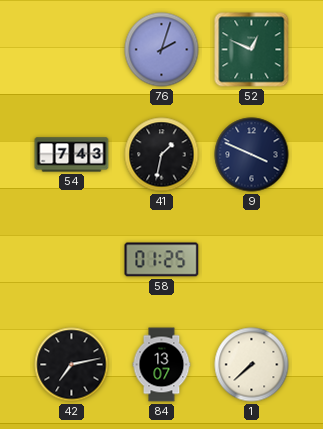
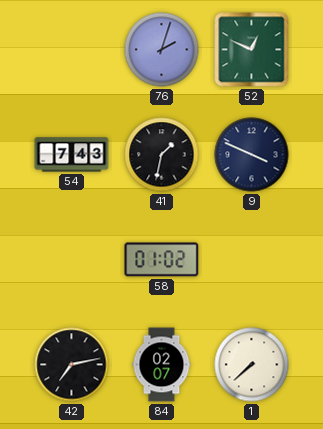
58: 01:25 -> 01:02 (162, 260)
84: 13:07 -> 02:07 (162, 365)
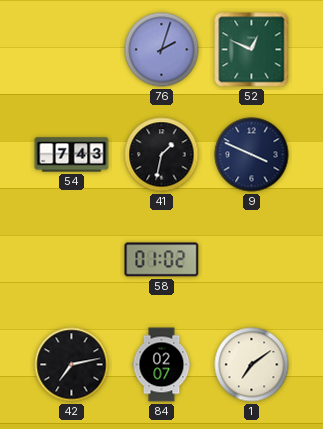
1: 7:38 -> 7:09 (252, 365)
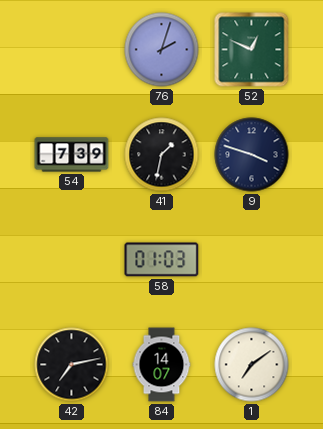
54: 7:43 -> 7:39 (72, 155)
9: 3:49 -> 3:48 (252, 155)
58: 01:02 -> 01:03 (162, 260)
84: 02:07 -> 14:07 (162, 365)
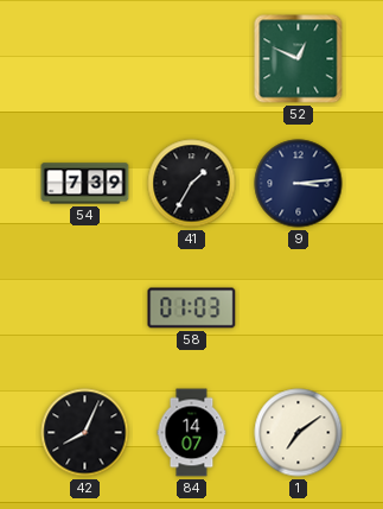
76: 2:03 -> none (162, 50)
41: 1:32 -> 1:35 (192, 184)
9: 3:48 -> 3:14 (299, 184)
42: 7:13 -> 8:04 (85, 433)
